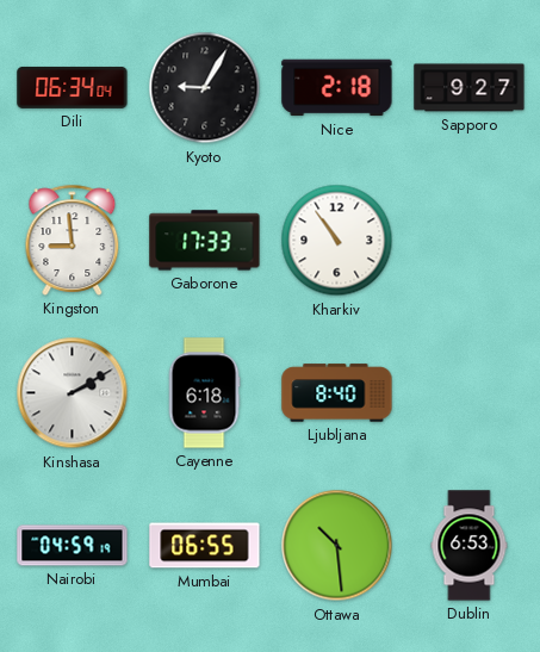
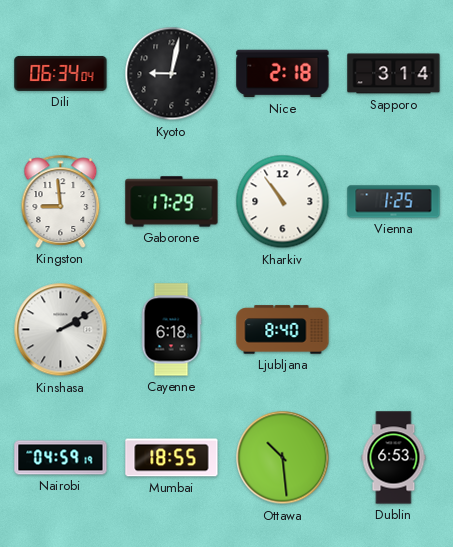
Kyoto: 9:05 -> 9:02 (172, 74)
Sapporo: 9:27 -> 3:14 (394, 74)
Gaborone: 17:33 -> 17:29 (172, 202)
Vienna: none -> 1:25 (394, 202)
Mumbai: 06:55 -> 18:55 (172, 458)
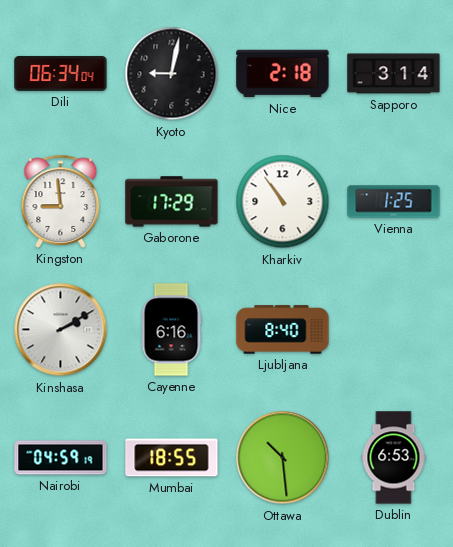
Cayenne: 6:18 -> 6:16 (171, 330)
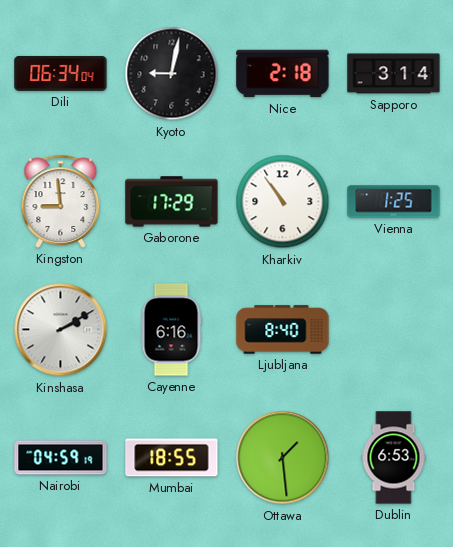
Ottawa: 10:29 -> 1:29 (283, 458)
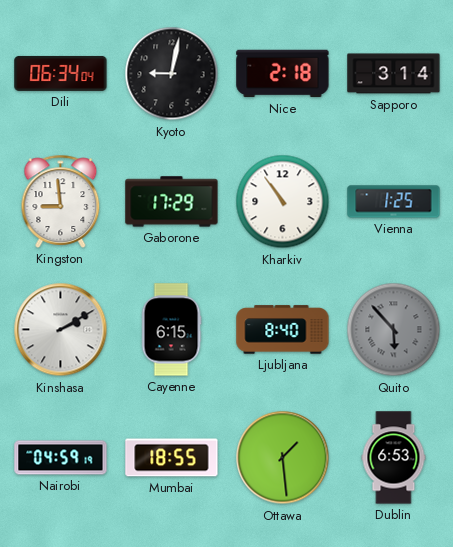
Cayenne: 6:16 -> 6:15 (171, 330)
Quito: none -> 5:53 (394, 330)
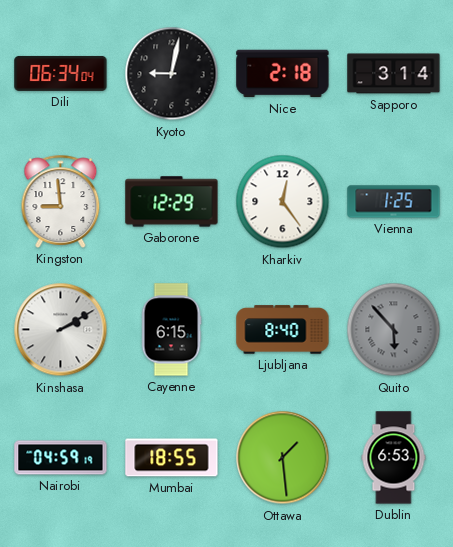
Gaborone: 17:29 -> 12:29 (172, 202)
Kharkiv: 10:54 -> 12:24 (283, 202)
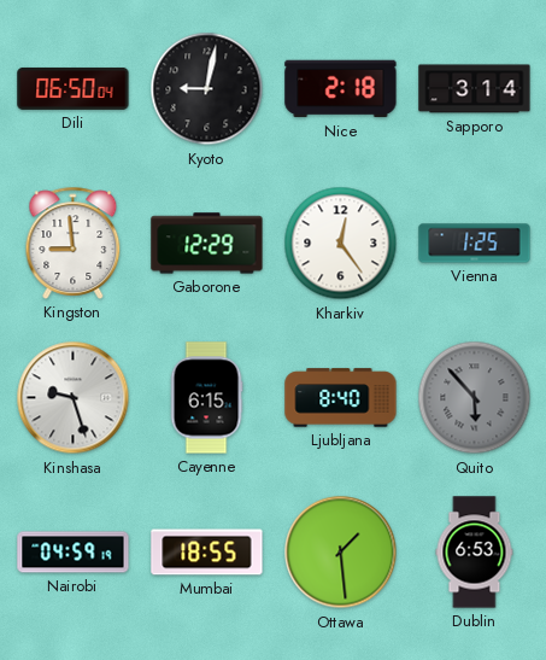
Dili: 06:34 -> 06:50 (74, 88)
Kinshasa: 2:10 -> 9:27 (74, 398)
